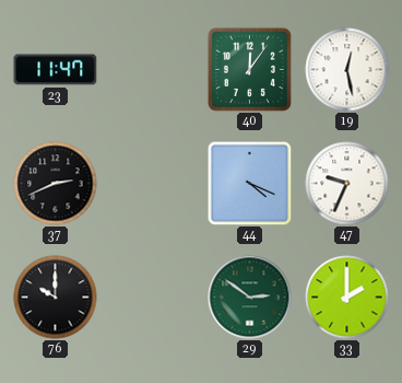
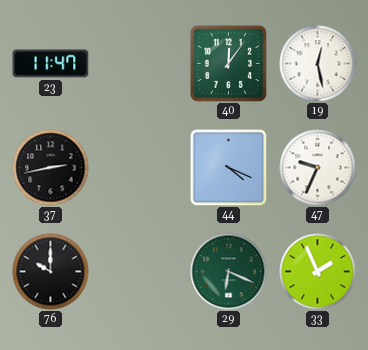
37: 2:41 -> 2:43 (51, 168)
29: 2:51 -> 6:19 (229, 272)
33: 2:00 -> 1:56 (318, 272)
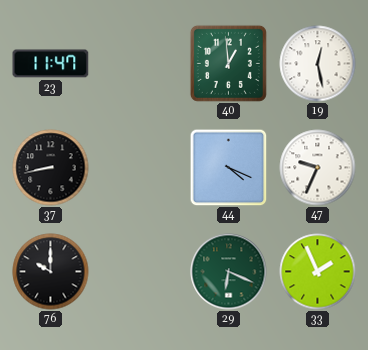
40: 12:06 -> 12:59 (228, 63)
37: 2:43 -> 8:43 (51, 168)
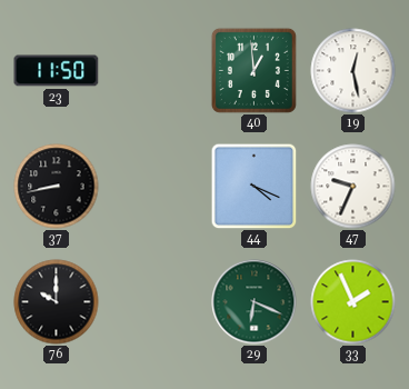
23: 11:47 -> 11:50 (57, 71)
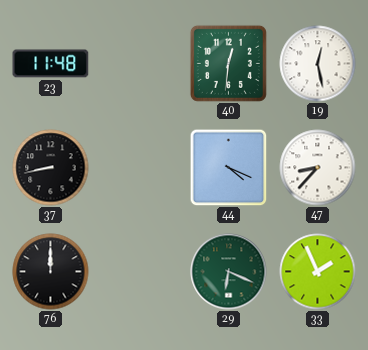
23: 11:50 -> 11:48 (51, 64)
40: 12:59 -> 12:31 (228, 63)
47: 9:34 -> 8:37 (318, 168)
76: 10:00 -> 12:00 (51, 272)
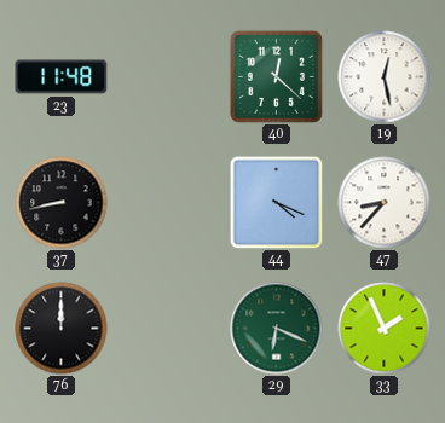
40: 12:31 -> 12:22 (276, 76)
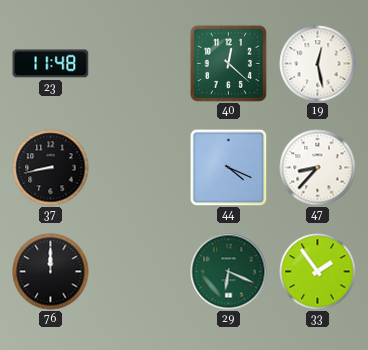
33: 1:56 -> 1:54 (318, 272)
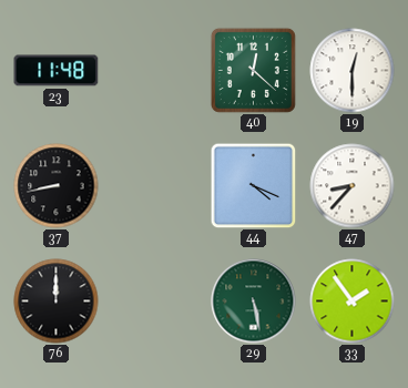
19: 12:28 -> 12:30 (353, 71)
29: 6:19 -> 5:28 (254, 302)
